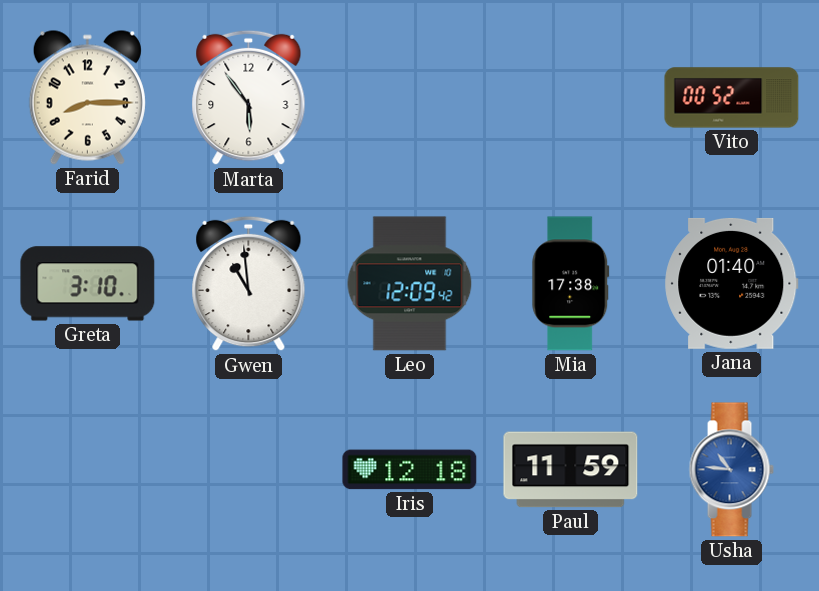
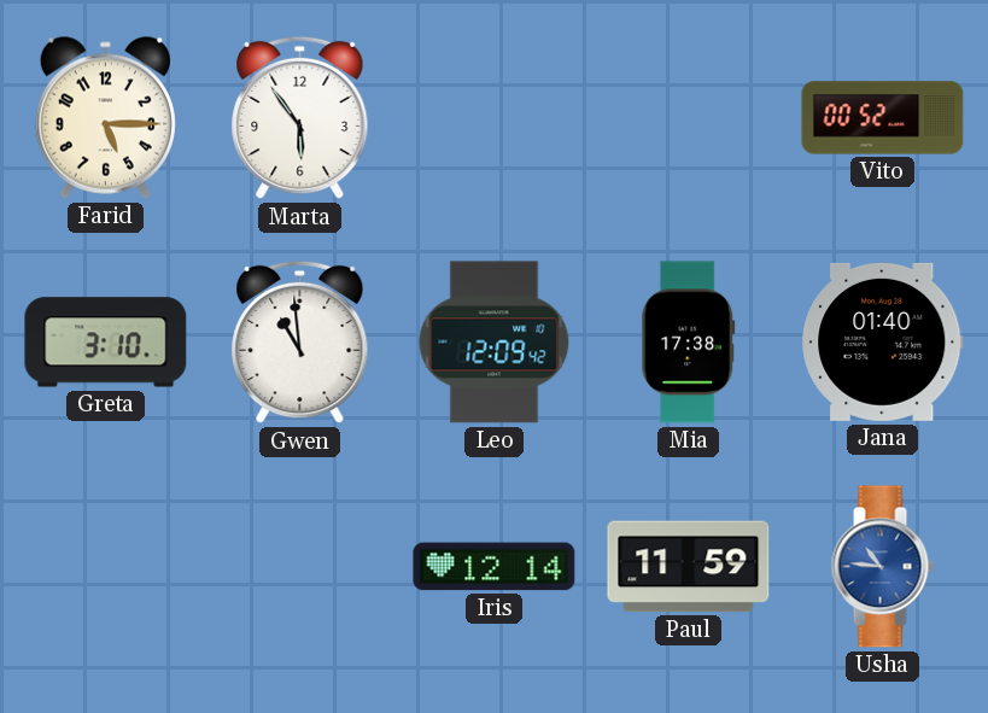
Farid: 8:15 -> 5:15 (105, 117)
Iris: 12:18 -> 12:14 (495, 567)
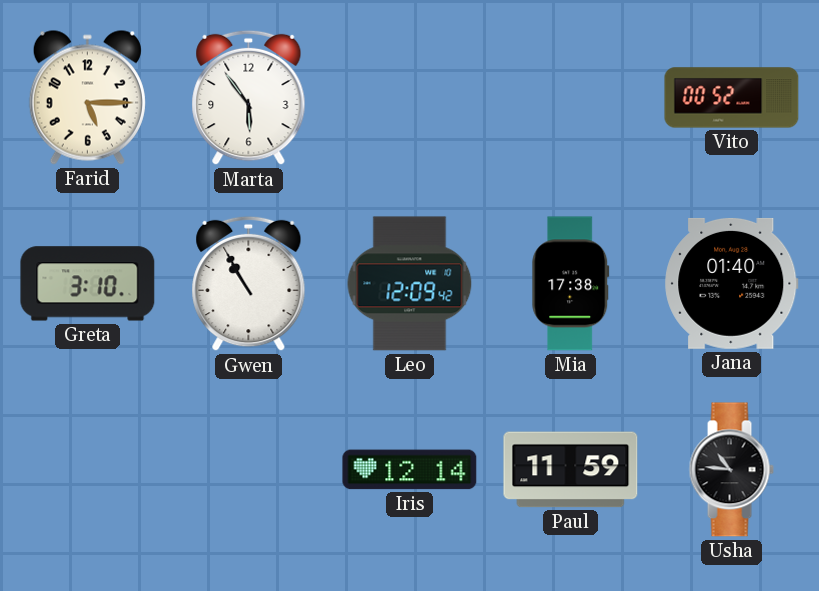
Gwen: 10:59 -> 10:55 (249, 284)
Usha dial: blue -> black (731, 470)
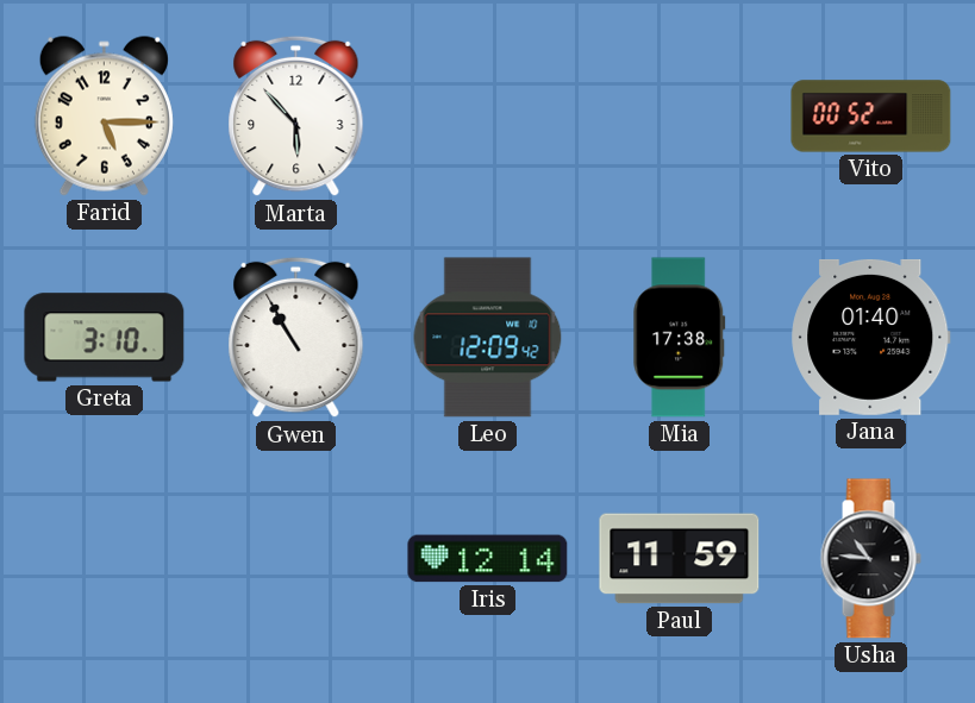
Marta: 5:54 -> 5:53 (296, 117)
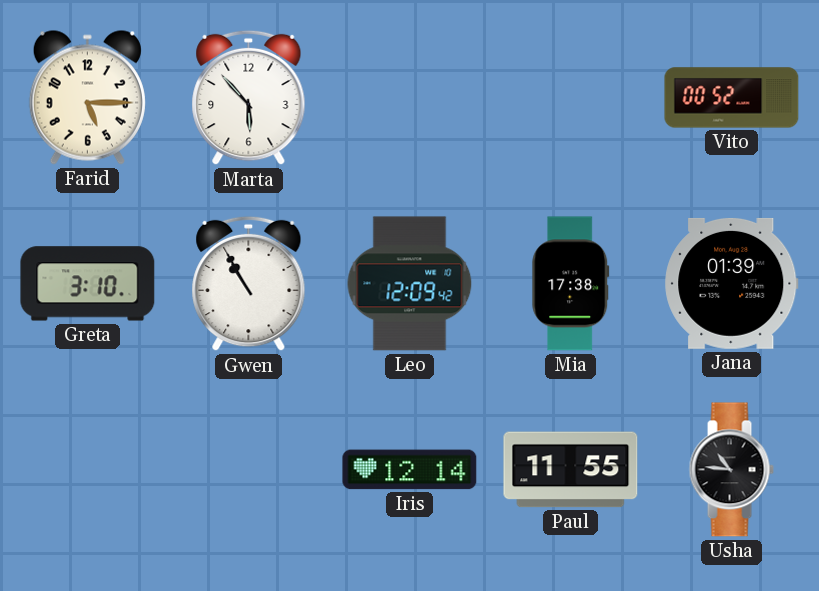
Jana: 01:40 -> 01:39 (732, 283)
Paul: 11:59 -> 11:55 (571, 470)
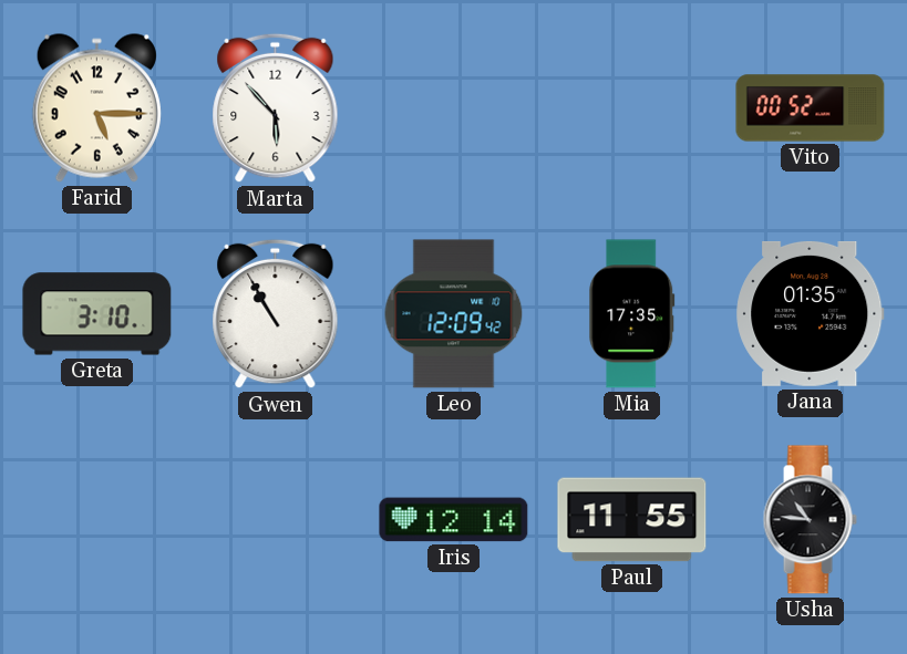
Mia: 17:38 -> 17:35 (632, 314)
Jana: 01:39 -> 01:35 (811, 313)
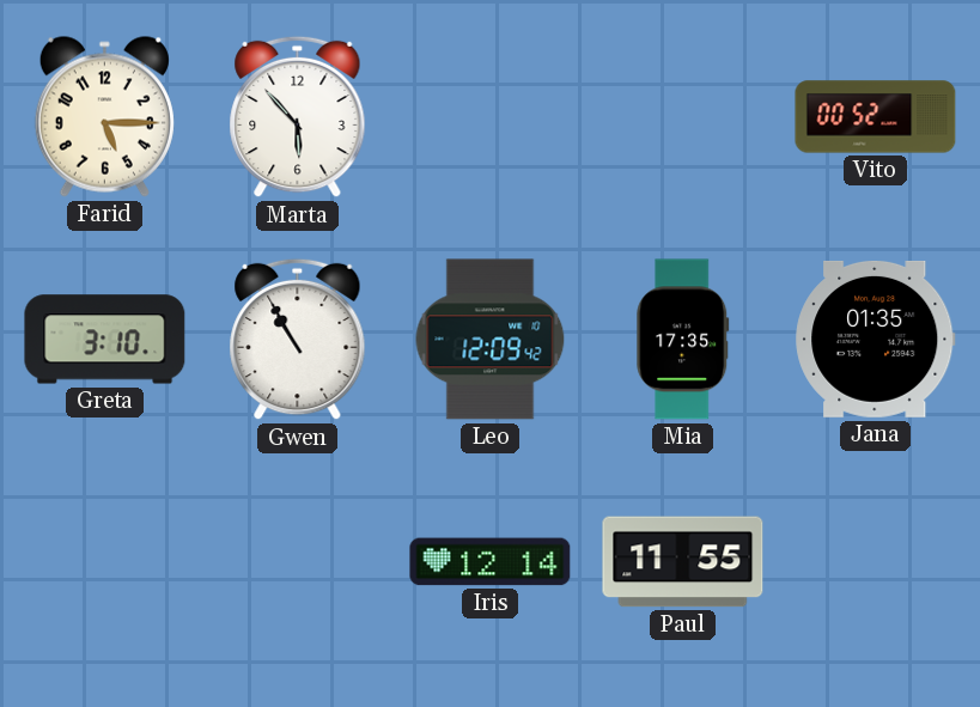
Usha: 10:46 -> none (810, 520)
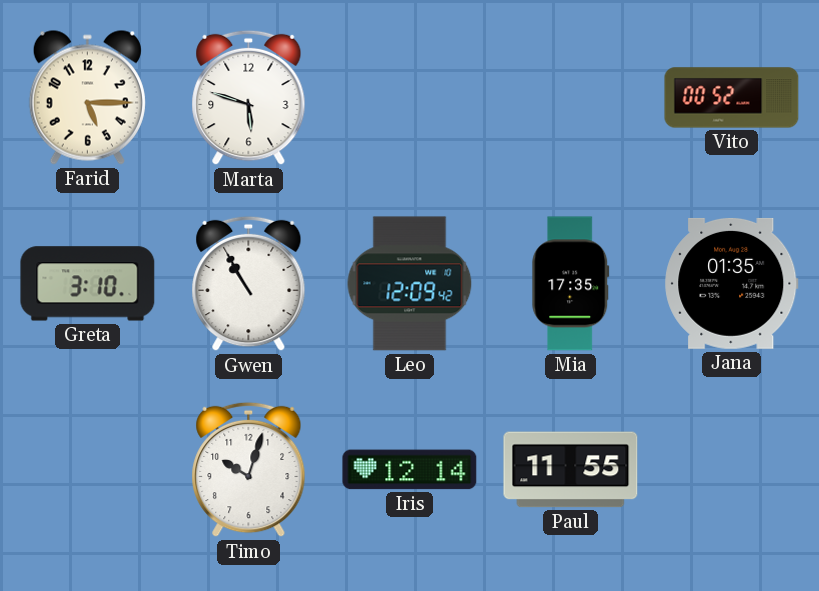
Marta: 5:53 -> 5:48 (249, 98)
Timo: none -> 10:03 (249, 470)
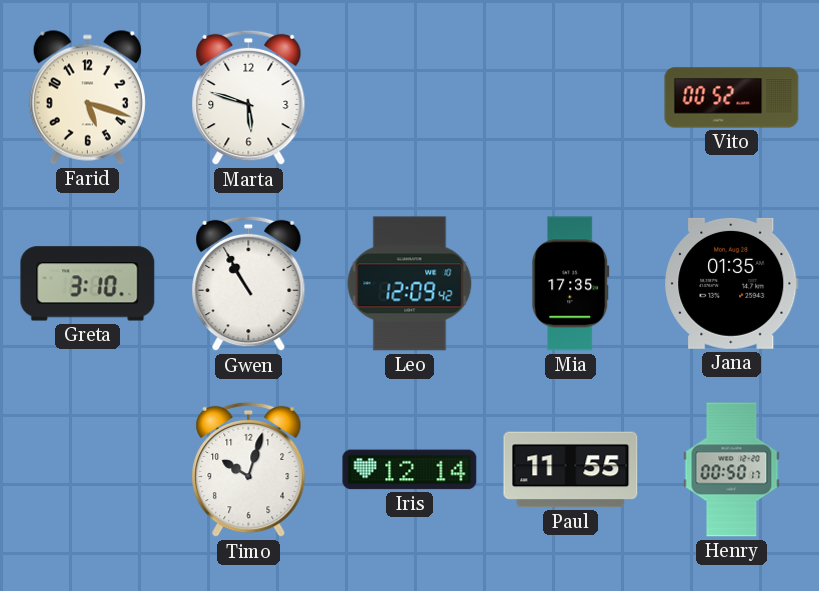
Farid: 5:15 -> 5:18 (87, 97)
Henry: none -> 00:50 (732, 470)
